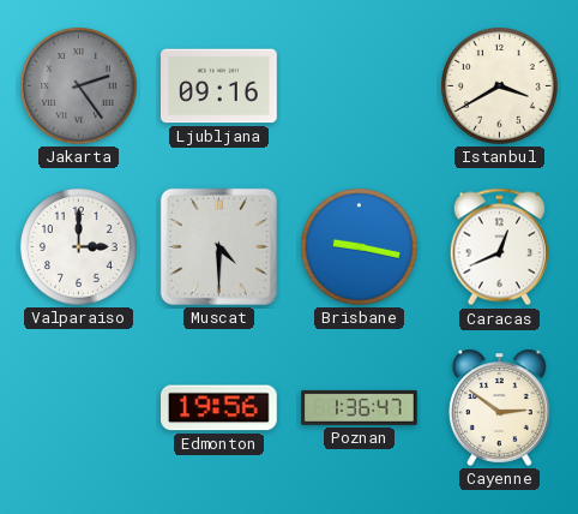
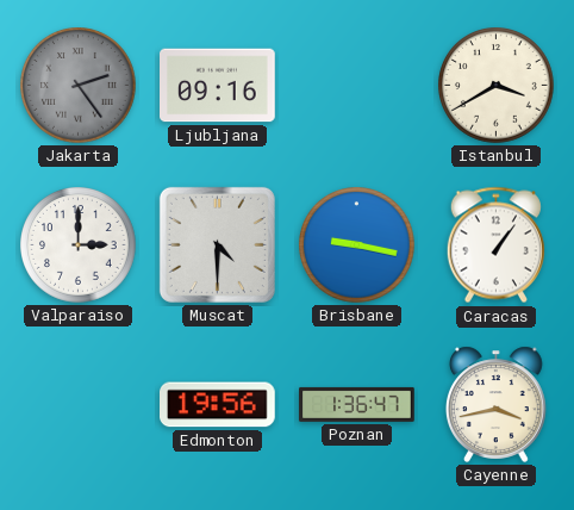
Caracas: 12:41 -> 1:06 (495, 245)
Cayenne: 2:51 -> 3:43 (495, 404)
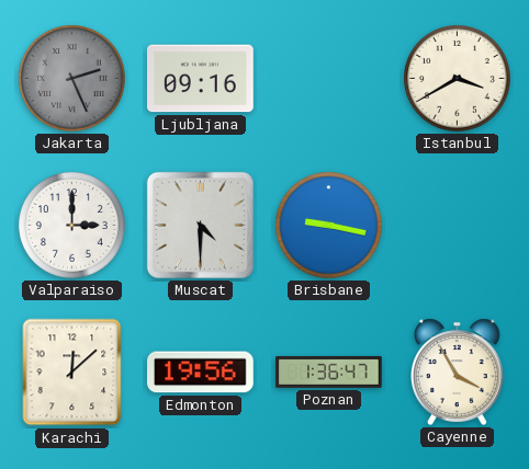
Jakarta: 2:24 -> 2:26 (72, 79)
Caracas: 1:06 -> none (495, 245)
Karachi: none -> 12:08 (72, 373)
Cayenne: 3:43 -> 3:55 (457, 371)
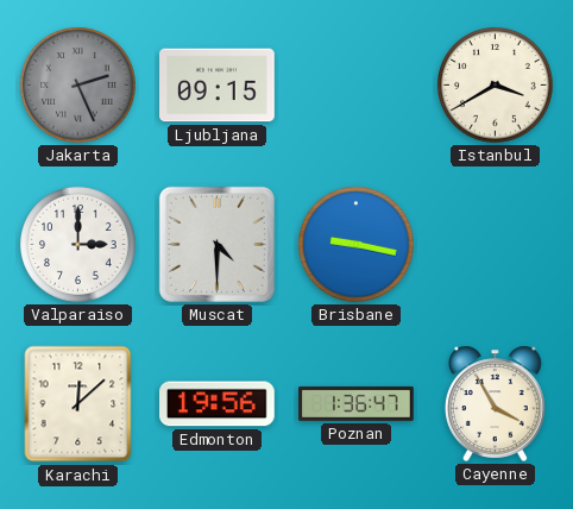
Ljubljana: 09:16 -> 09:15 (218, 86)
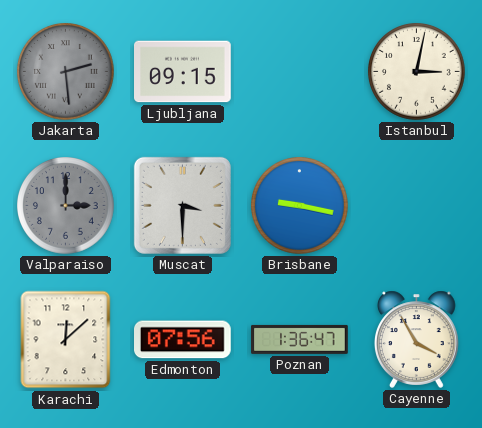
Jakarta: 2:26 -> 2:29 (66, 72)
Istanbul: 3:40 -> 3:02 (417, 72)
Valparaiso dial: white -> grey (66, 206)
Muscat: 4:30 -> 3:30 (182, 205)
Edmonton: 19:56 -> 07:56 (183, 340)
